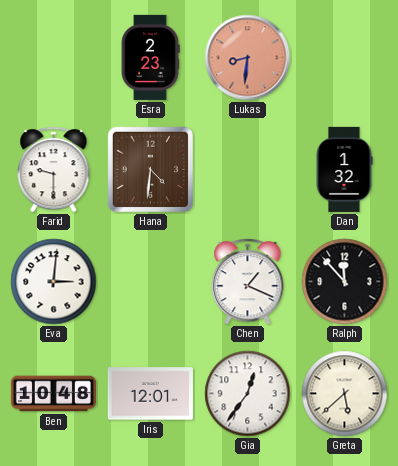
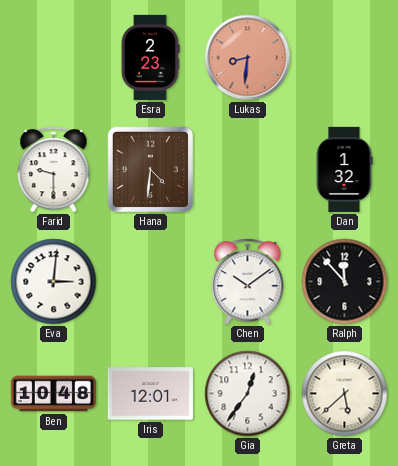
Chen: 1:19 -> 10:09 (248, 282)
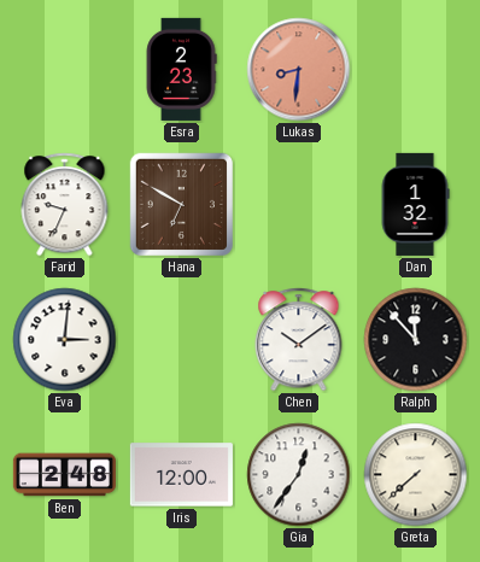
Farid: 9:30 -> 9:34 (65, 205)
Hana: 4:31 -> 6:50 (181, 204)
Ben: 10:48 -> 2:48 (64, 475)
Iris: 12:01 -> 12:00 (181, 475)
Greta: 5:38 -> 7:38 (416, 475)
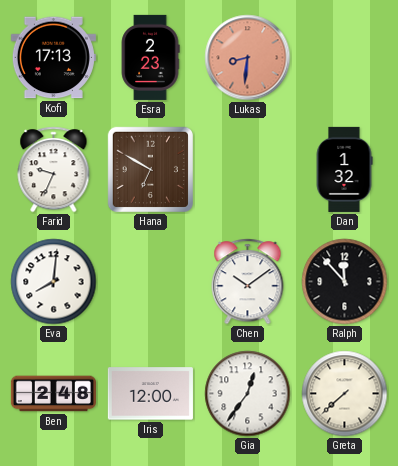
Kofi: none -> 17:13 (53, 58)
Eva: 3:01 -> 8:01 (54, 282)
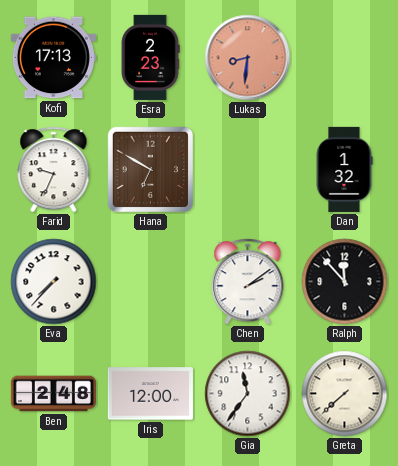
Eva: 8:01 -> 7:37 (54, 282)
Chen: 10:09 -> 2:09 (248, 282)
Gia: 12:36 -> 11:36 (248, 394)
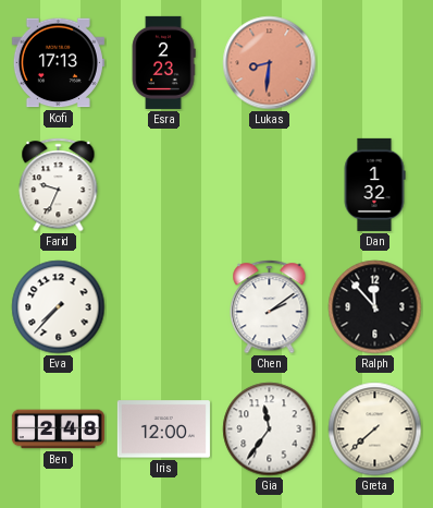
Hana: 6:50 -> none (150, 169)
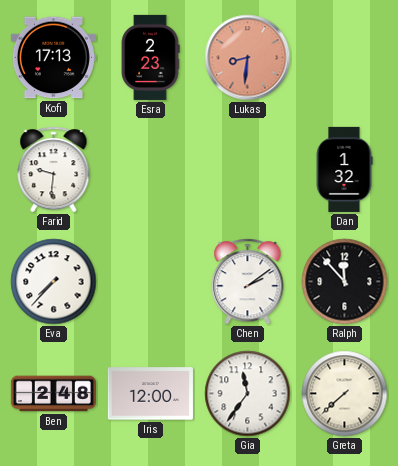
Farid: 9:34 -> 9:31 (54, 170)
